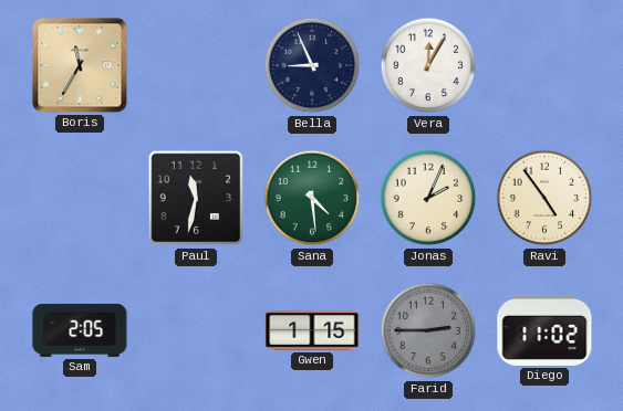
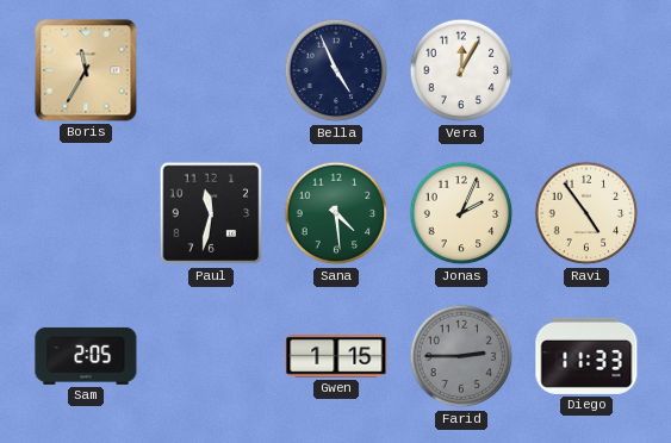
Bella: 8:56 -> 4:56 (336, 70)
Diego: 11:02 -> 11:33 (586, 356)
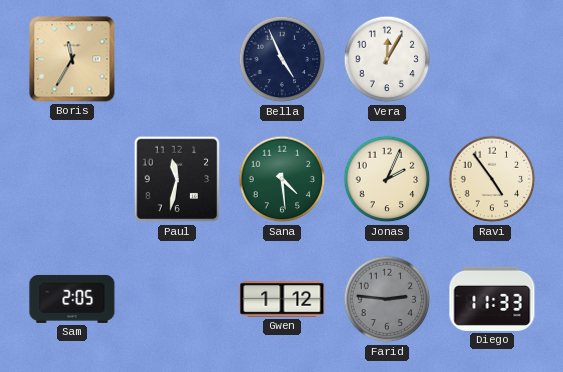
Gwen: 1:15 -> 1:12 (282, 299)
Farid: 2:45 -> 2:46 (387, 299)
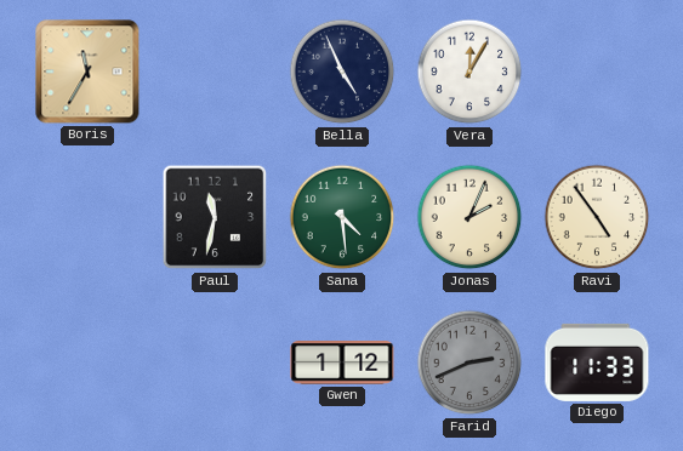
Sam: 2:05 -> none (72, 299)
Farid: 2:46 -> 2:41 (469, 362)
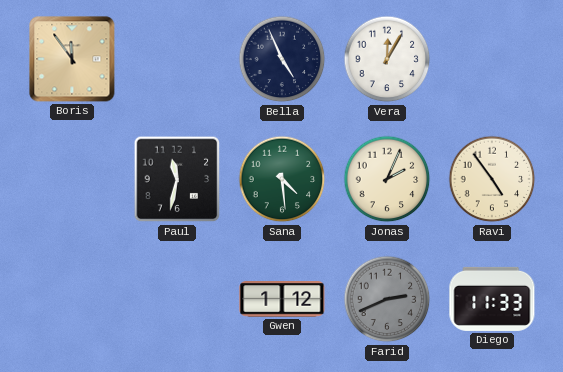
Boris: 11:35 -> 11:54 (72, 59)
